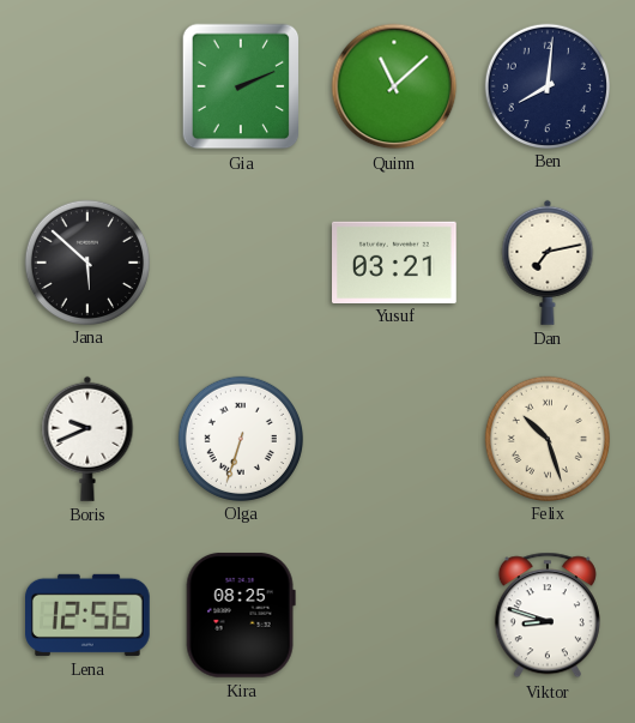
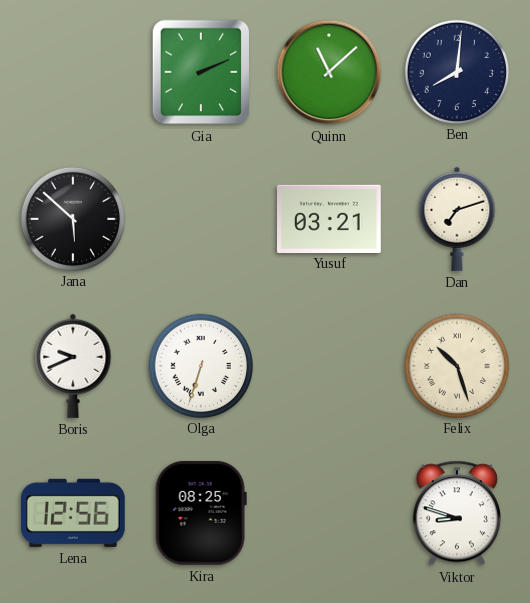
Dan: 7:13 -> 7:12 (457, 219)
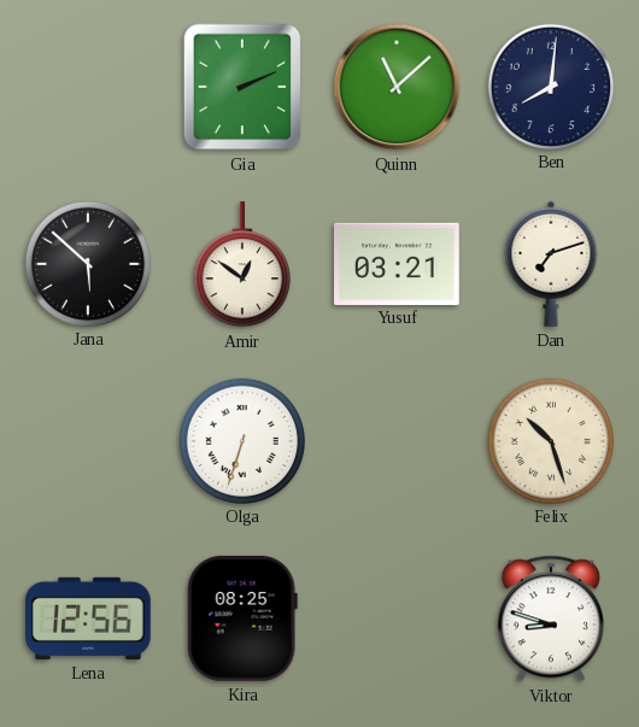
Amir: none -> 12:51 (242, 265)
Boris: 9:41 -> none (73, 366)
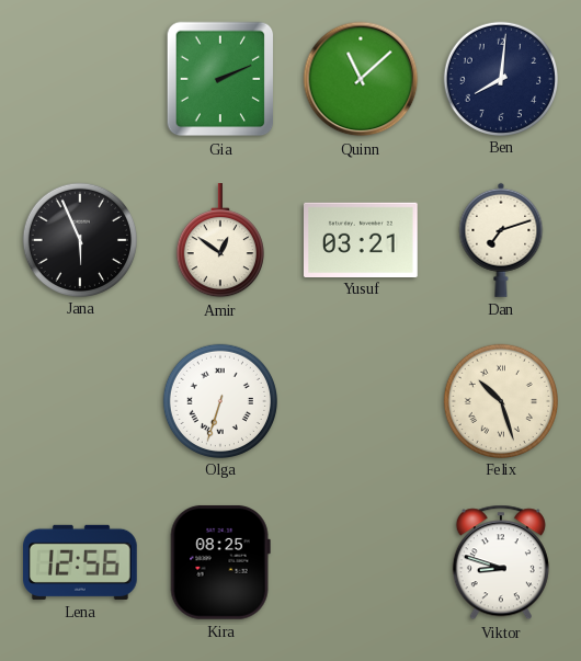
Jana: 5:52 -> 5:56 (79, 239)
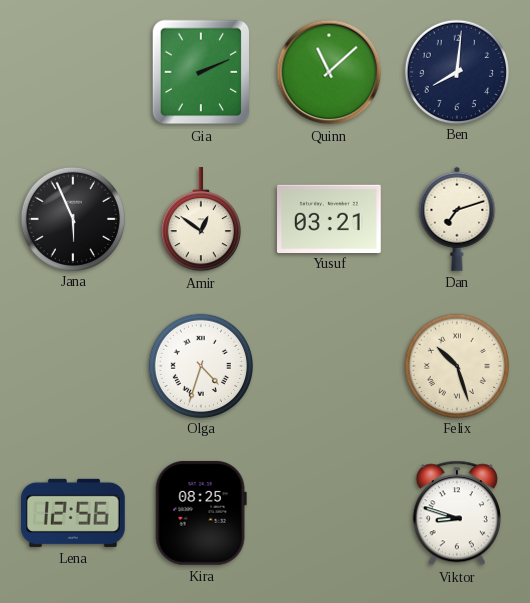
Olga: 6:33 -> 4:33 (200, 365)
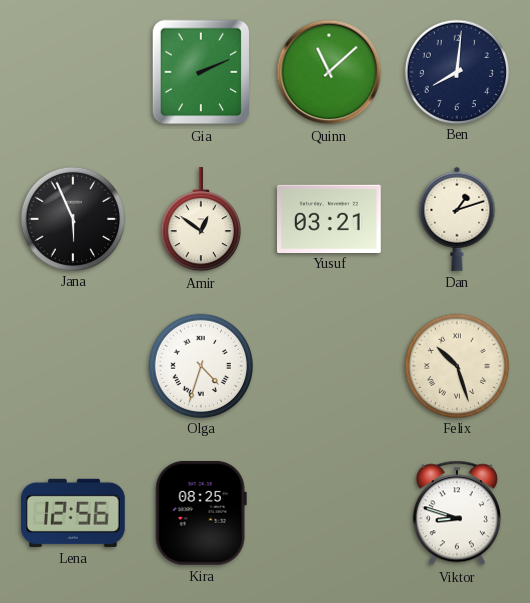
Dan: 7:12 -> 1:12 (457, 219)
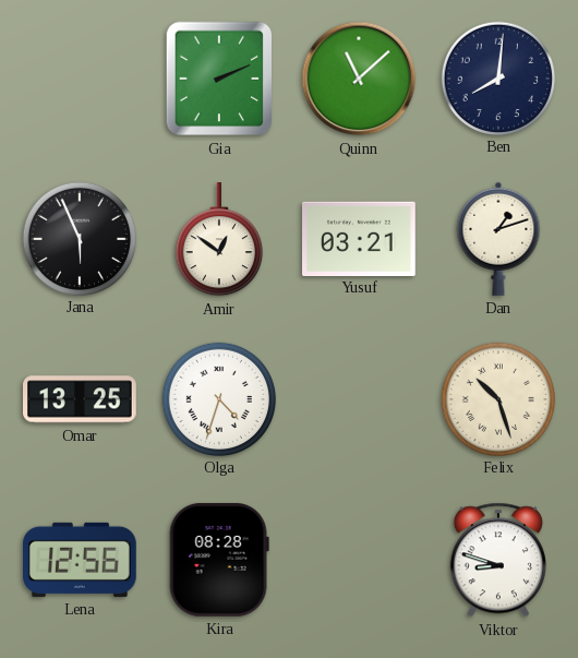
Omar: none -> 13:25 (81, 399)
Kira: 08:25 -> 08:28 (219, 560)
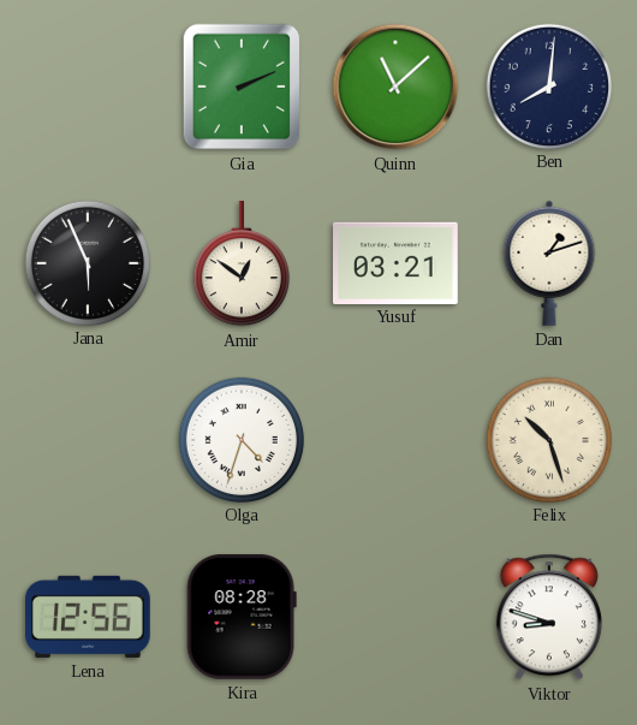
Omar: 13:25 -> none (81, 399)
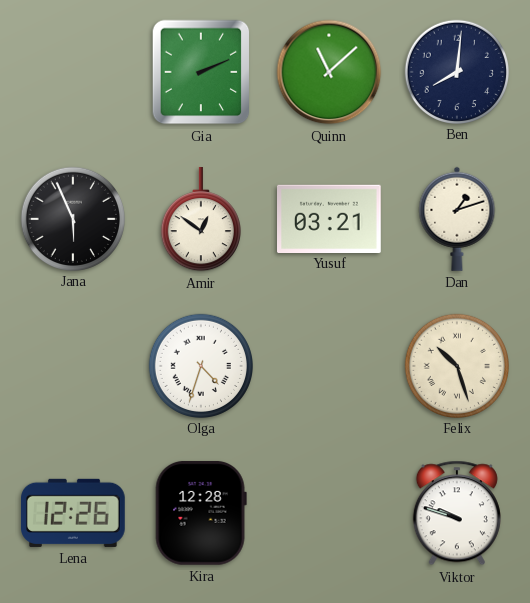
Lena: 12:56 -> 12:26 (74, 513)
Kira: 08:28 -> 12:28 (201, 513)
Viktor: 8:48 -> 9:48 (457, 513)
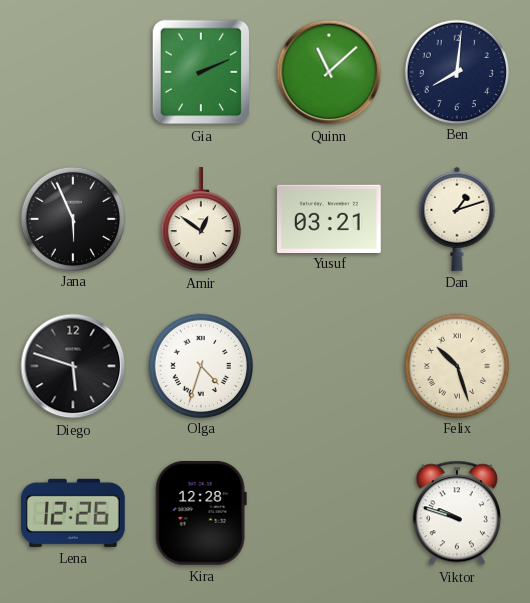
Diego: none -> 5:48 (73, 366)
